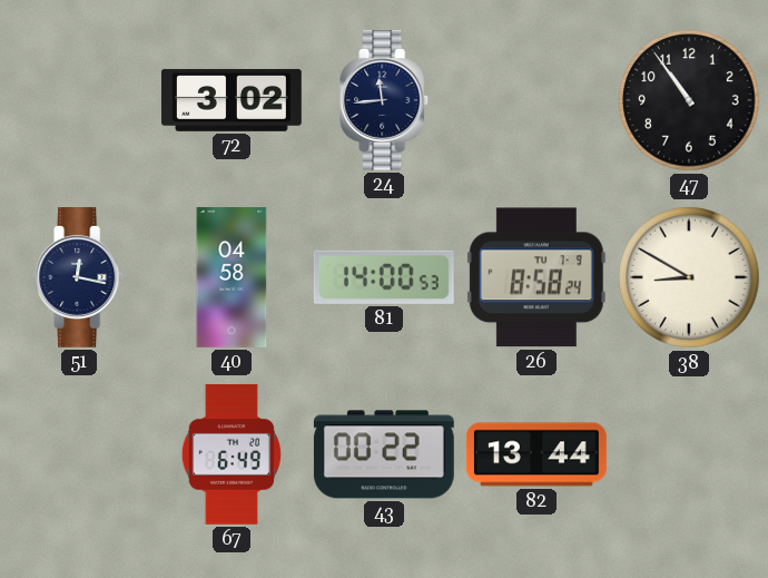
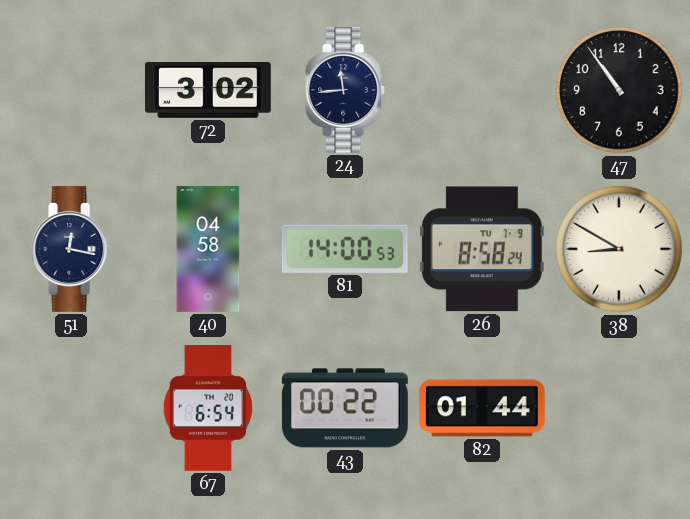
67: 6:49 -> 6:54 (208, 408)
82: 13:44 -> 01:44 (482, 408)
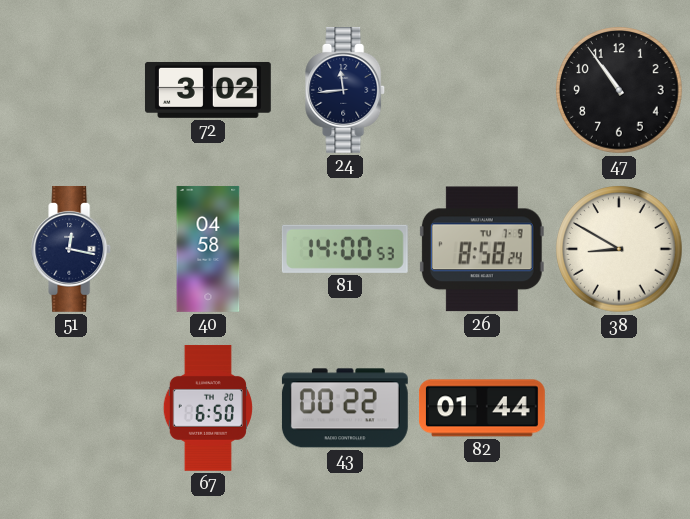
67: 6:54 -> 6:50 (208, 408)
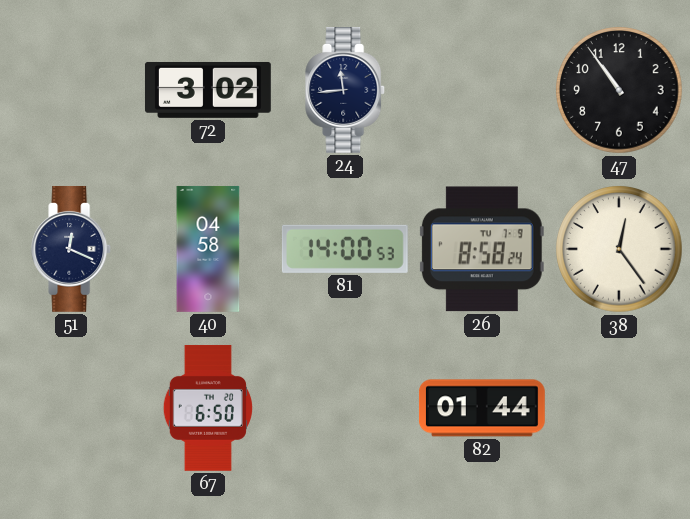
51: 12:17 -> 12:19 (72, 249)
38: 8:50 -> 12:24 (619, 249)
43: 00:22 -> none (345, 408)
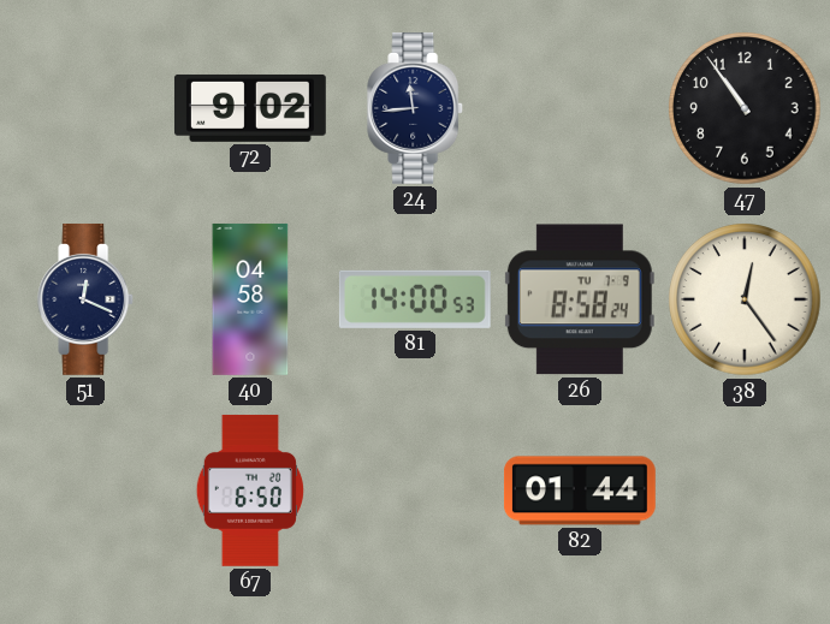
72: 3:02 -> 9:02 (250, 108)
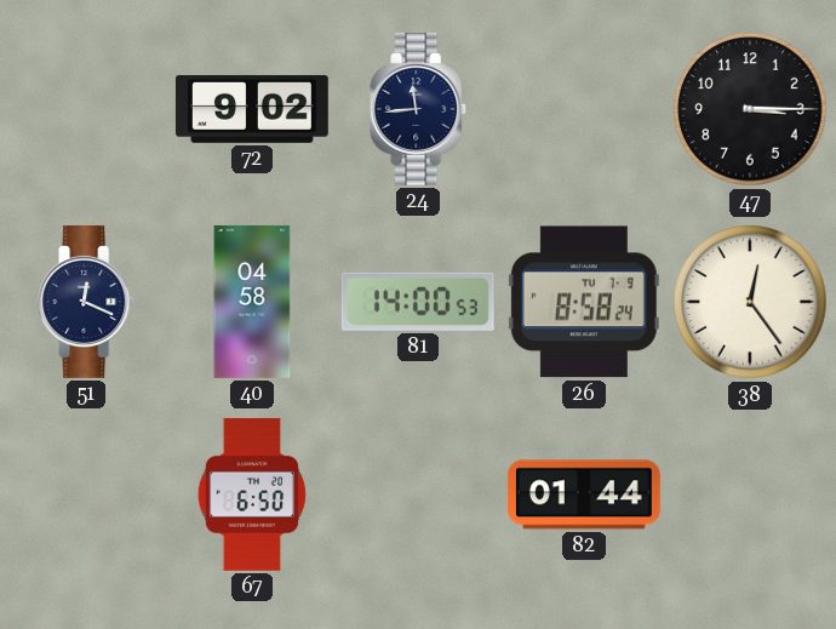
47: 10:54 -> 3:15 (750, 109)
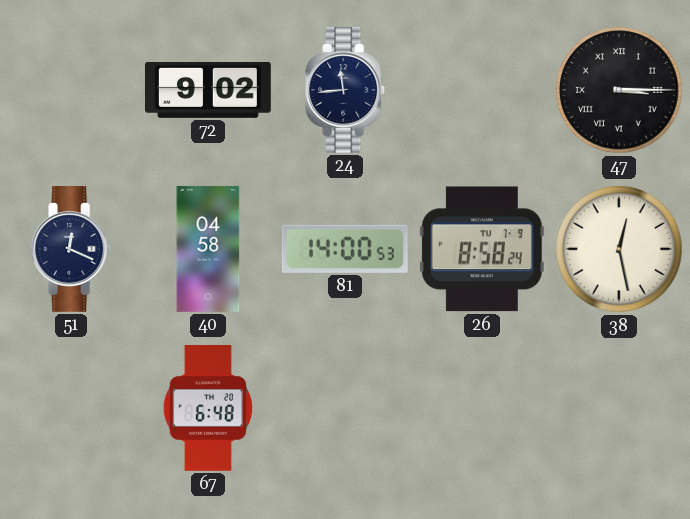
47 numerals: Arabic -> Roman (619, 90)
38: 12:24 -> 12:28 (619, 249)
67: 6:50 -> 6:48 (208, 408)
82: 01:44 -> none (584, 494)
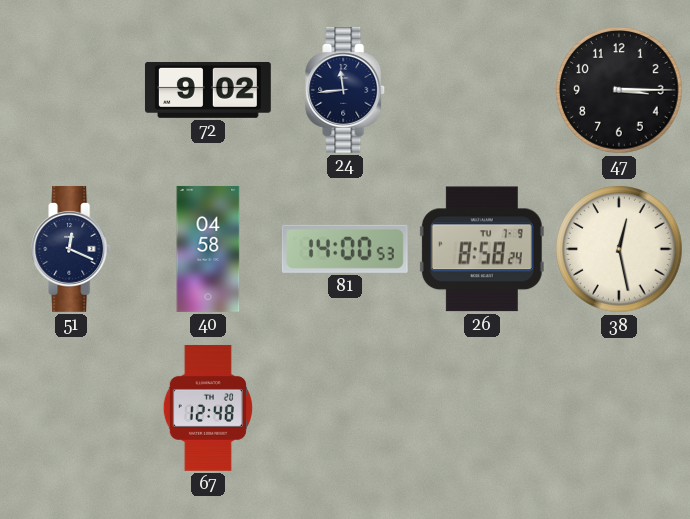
47 numerals: Roman -> Arabic (619, 90)
67: 6:48 -> 12:48 (208, 408)
